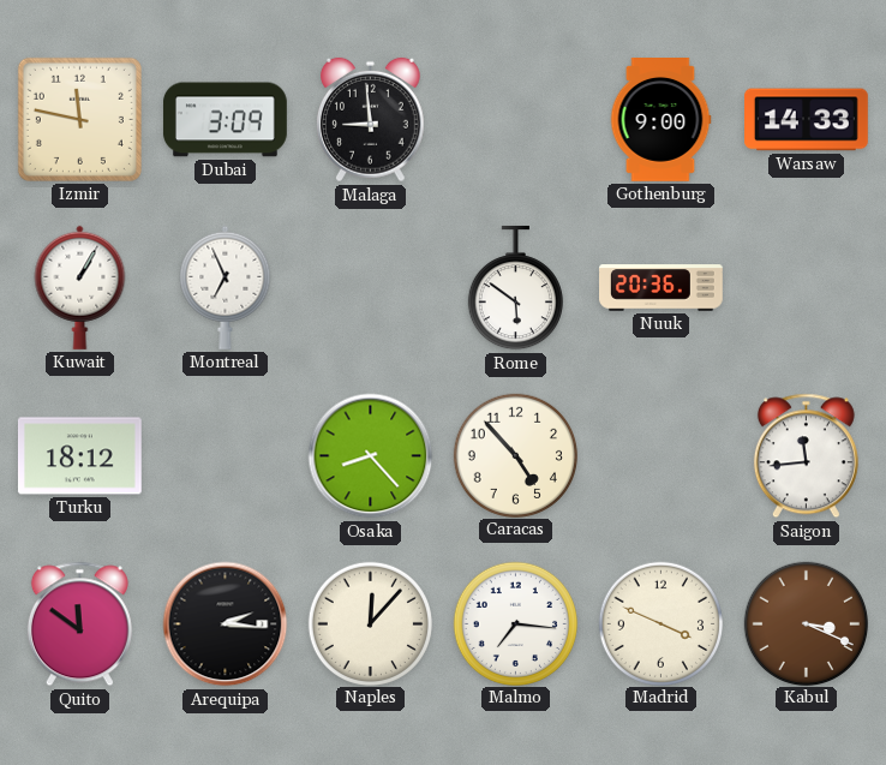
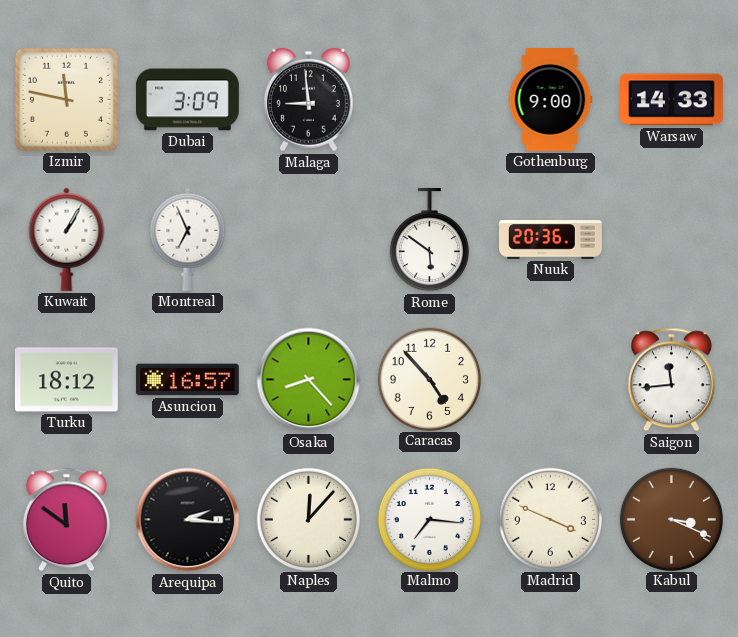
Asuncion: none -> 16:57 (187, 380)
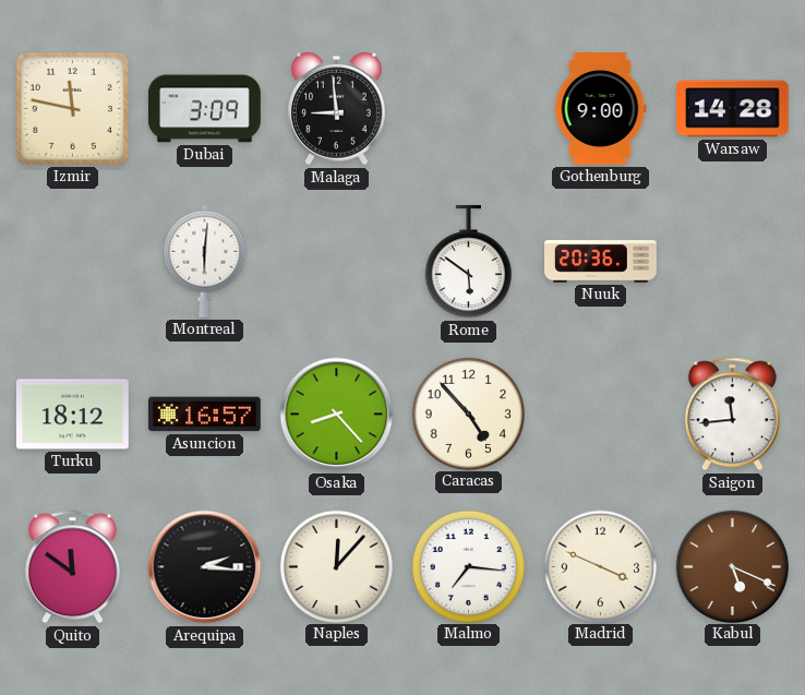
Warsaw: 14:33 -> 14:28 (733, 109)
Kuwait: 1:05 -> none (67, 239)
Montreal: 6:56 -> 6:01 (205, 261)
Kabul: 3:19 -> 5:19 (732, 566)
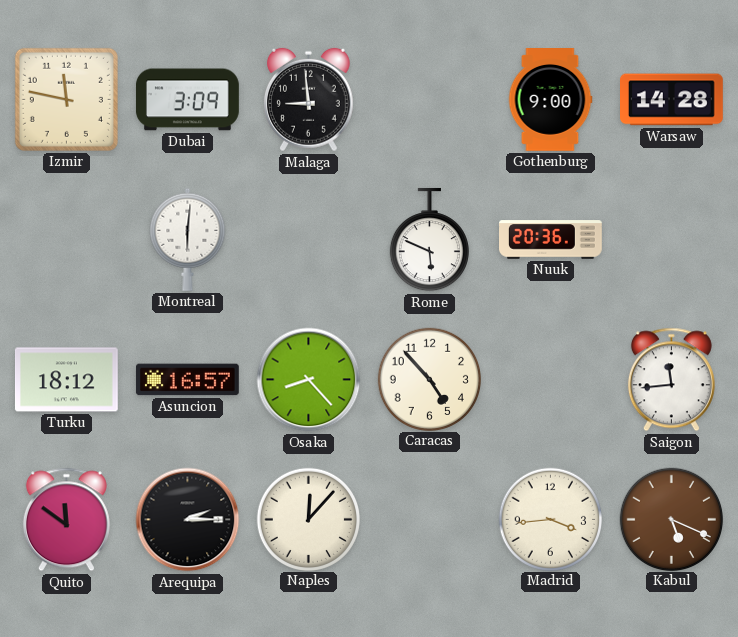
Rome: 5:51 -> 5:49 (429, 240)
Arequipa: 2:16 -> 2:15 (188, 520)
Malmo: 7:16 -> none (468, 566)
Madrid: 3:49 -> 3:44 (550, 519)
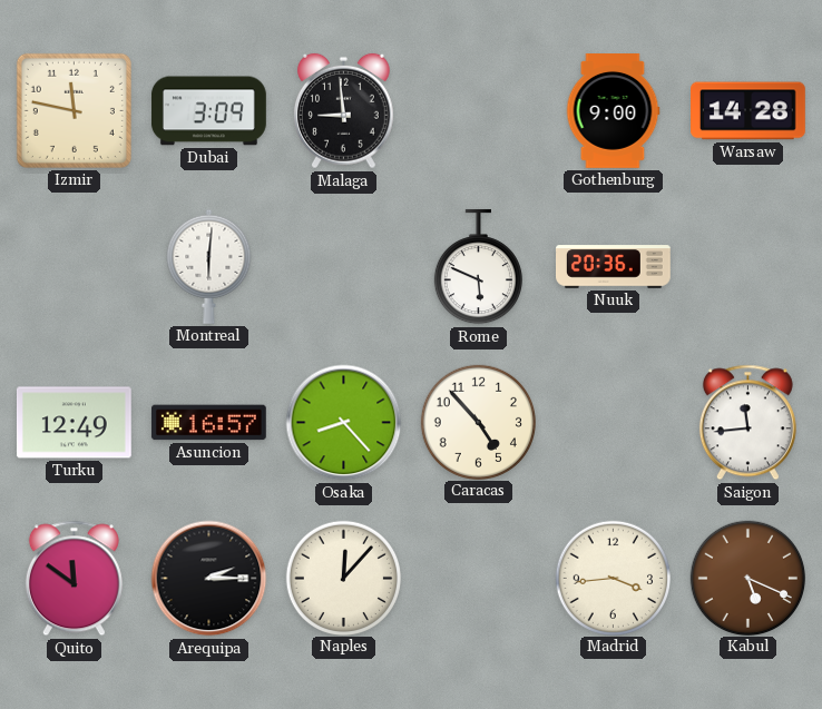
Turku: 18:12 -> 12:49 (74, 423)
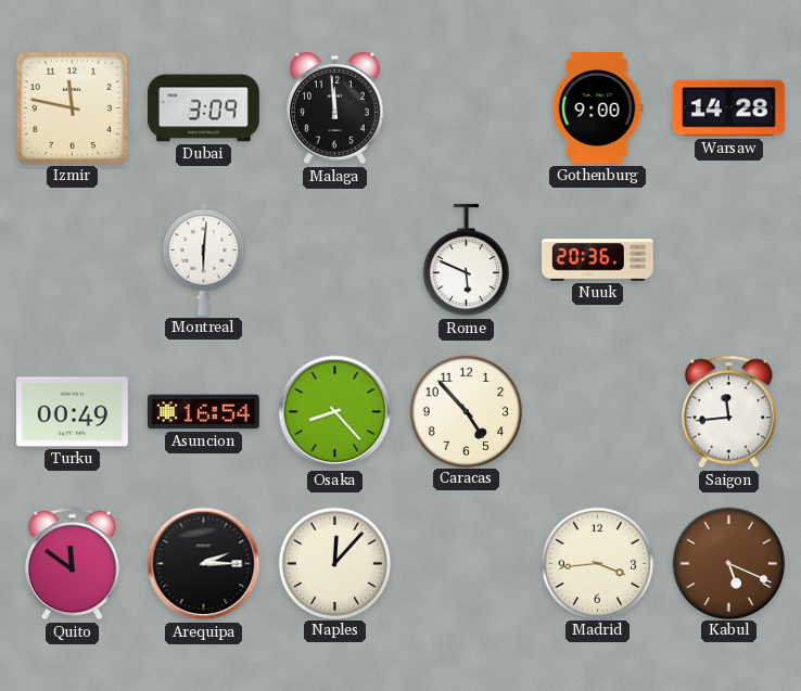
Malaga: 8:59 -> 11:59 (335, 108)
Turku: 12:49 -> 00:49 (72, 412)
Asuncion: 16:57 -> 16:54 (203, 412)
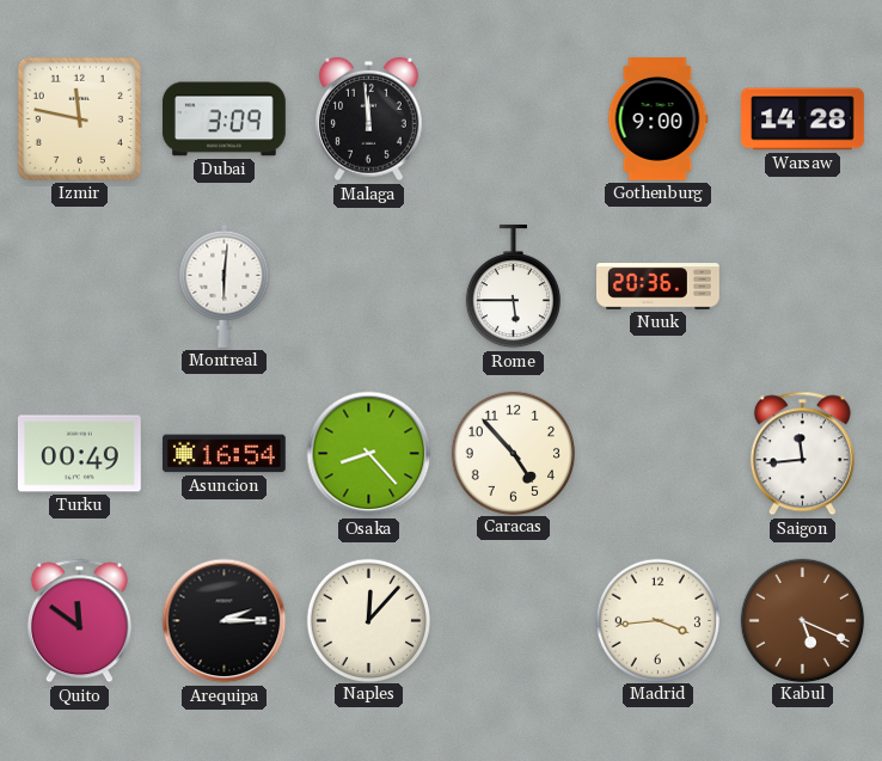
Rome: 5:49 -> 5:45 (513, 287)
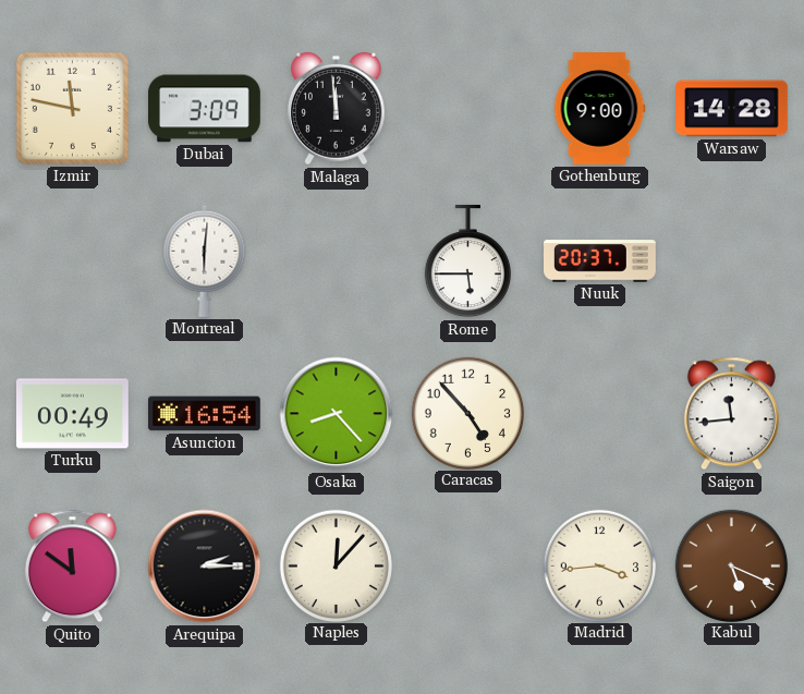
Nuuk: 20:36 -> 20:37 (600, 261)
